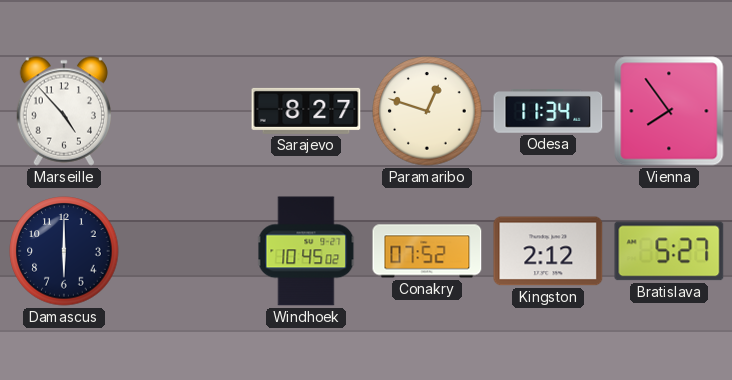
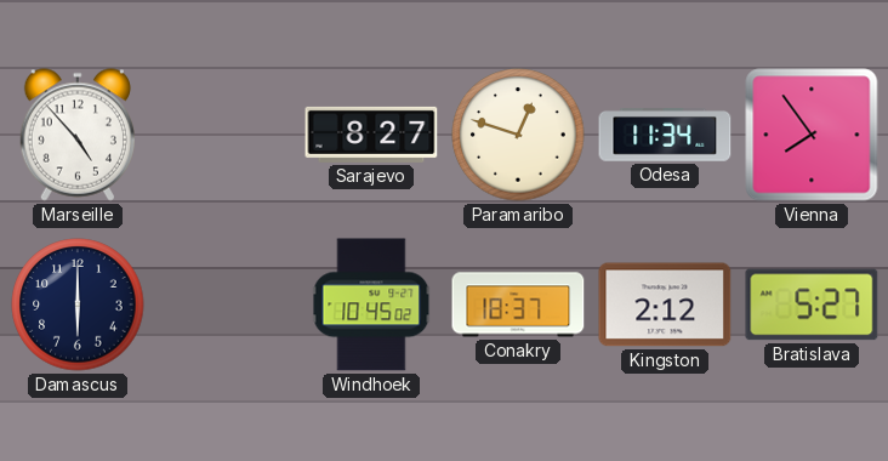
Conakry: 07:52 -> 18:37 (518, 305)
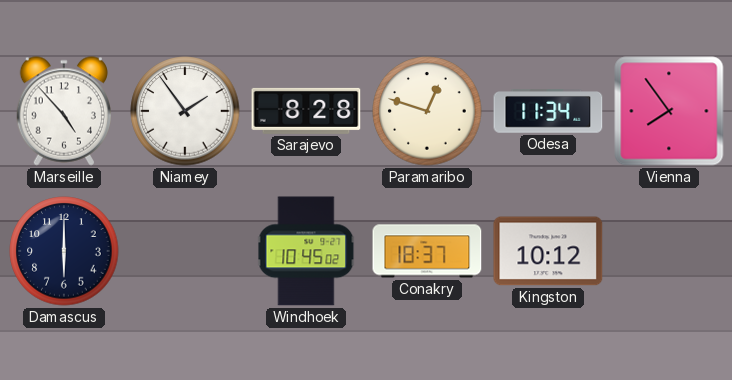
Niamey: none -> 1:54 (185, 111)
Sarajevo: 8:27 -> 8:28 (306, 111)
Kingston: 2:12 -> 10:12 (548, 251)
Bratislava: 5:27 -> none (812, 305)
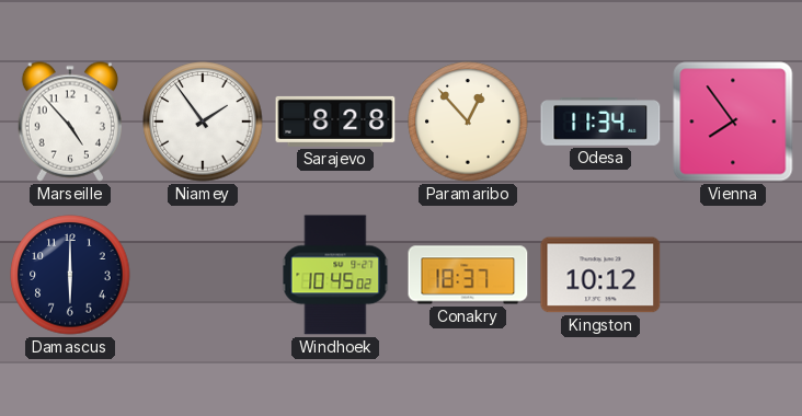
Paramaribo: 12:48 -> 12:53 (468, 122)
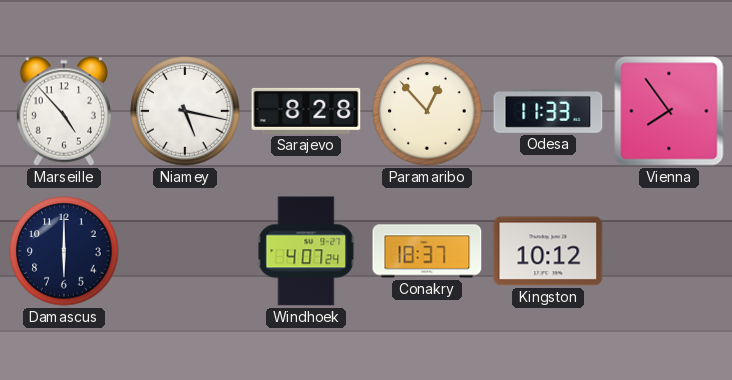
Niamey: 1:54 -> 5:17 (185, 111)
Odesa: 11:34 -> 11:33 (548, 112)
Windhoek: 10:45 -> 4:07 (306, 251)
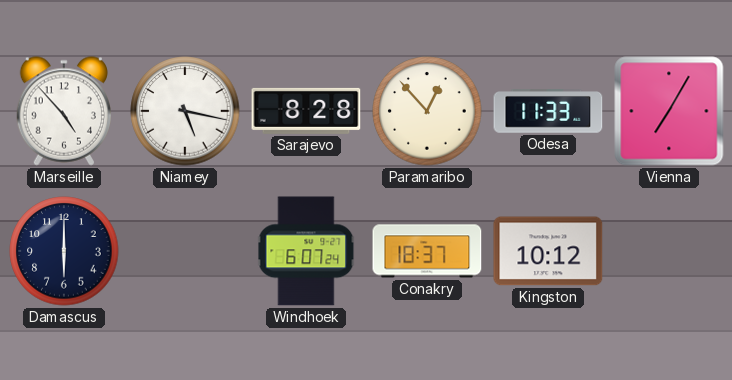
Vienna: 7:54 -> 7:05 (669, 111)
Windhoek: 4:07 -> 6:07 (306, 251)
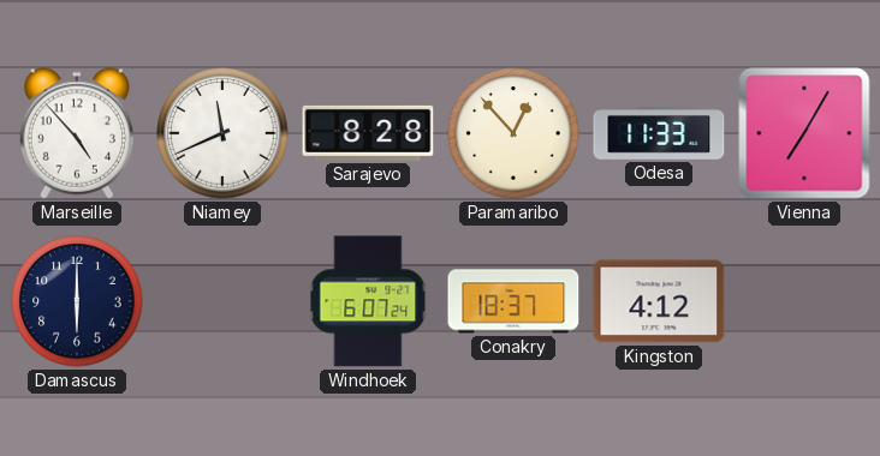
Niamey: 5:17 -> 11:41 (222, 133)
Kingston: 10:12 -> 4:12 (659, 301)
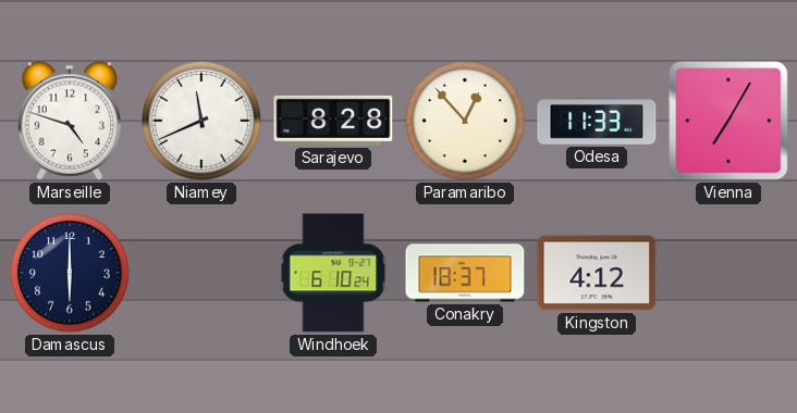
Marseille: 4:53 -> 4:48 (69, 121)
Windhoek: 6:07 -> 6:10 (333, 273)
